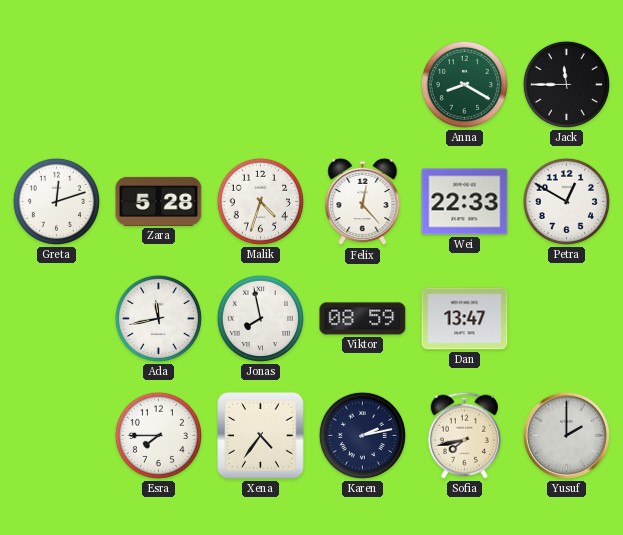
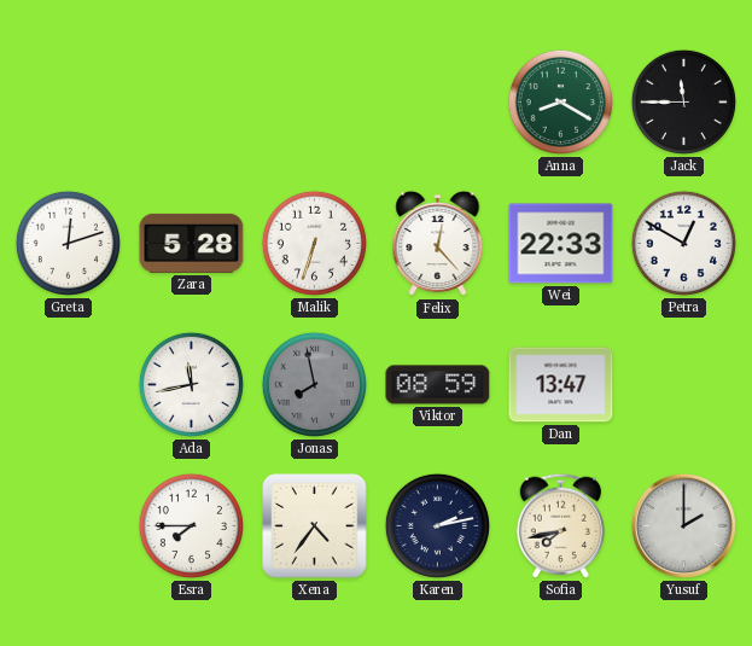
Malik: 4:33 -> 6:33 (314, 243)
Jonas dial: white -> grey (314, 384)
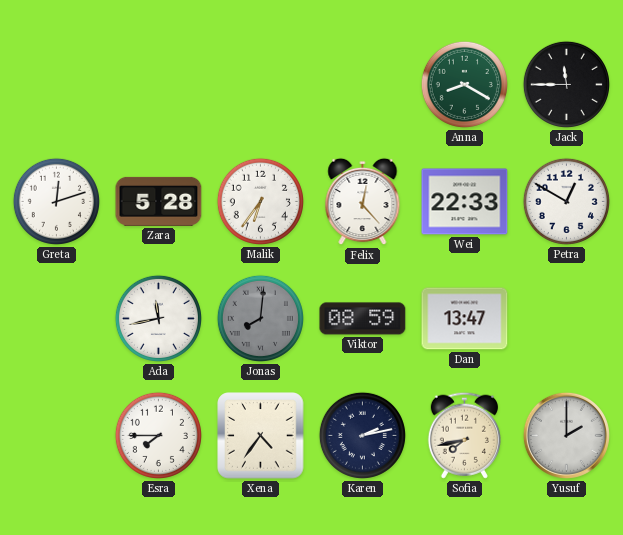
Malik: 6:33 -> 6:36 (260, 201)
Jonas: 7:58 -> 8:01 (260, 318)
